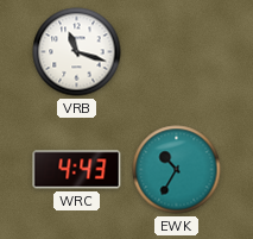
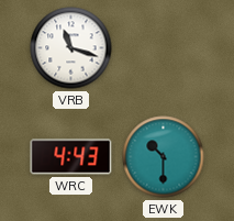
EWK: 10:35 -> 10:30 (164, 157)
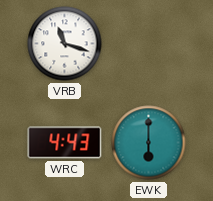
EWK: 10:30 -> 6:00 (149, 143)
